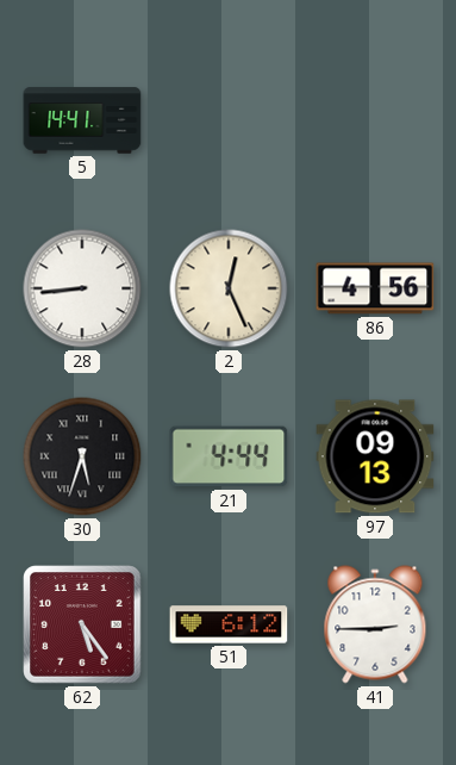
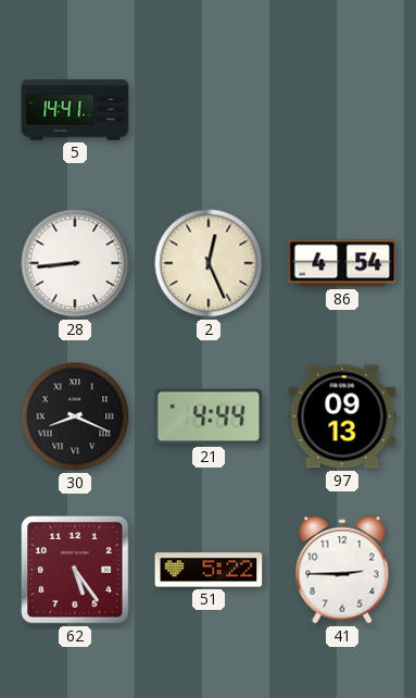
86: 4:56 -> 4:54 (342, 263)
30: 5:33 -> 8:19 (75, 416)
51: 6:12 -> 5:22 (209, 570)
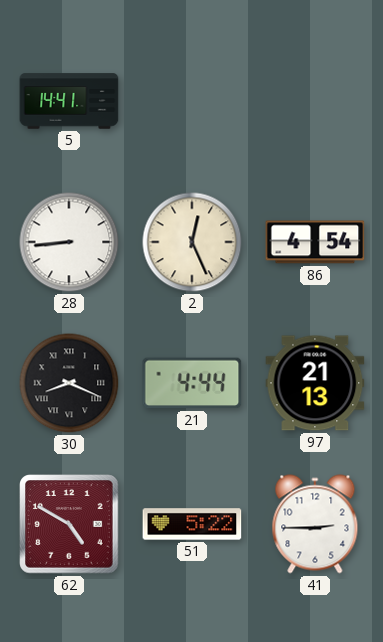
97: 09:13 -> 21:13 (315, 383)
62: 5:24 -> 4:50 (69, 524)
